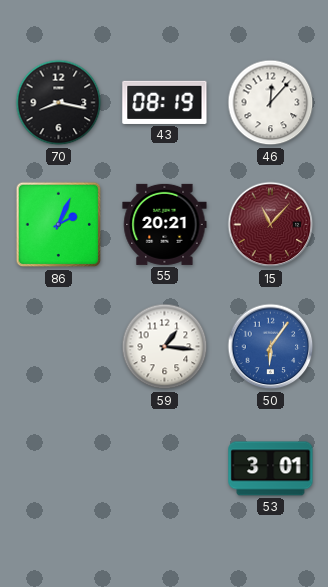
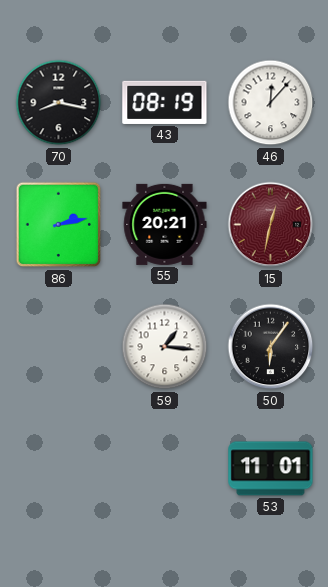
86: 2:04 -> 2:13 (59, 225)
15: 11:07 -> 12:32 (271, 225)
50 dial: blue -> black (271, 347)
53: 3:01 -> 11:01 (271, 469)
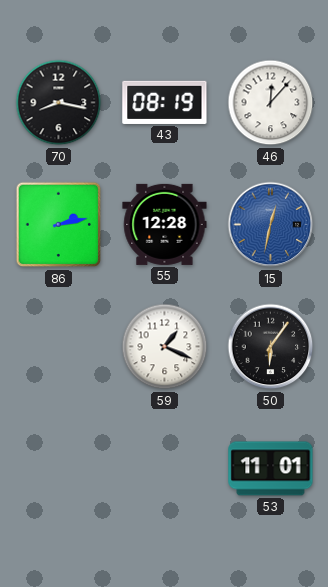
55: 20:21 -> 12:28 (165, 224)
15 dial: burgundy -> blue (271, 225)
59: 1:16 -> 1:19 (165, 347)
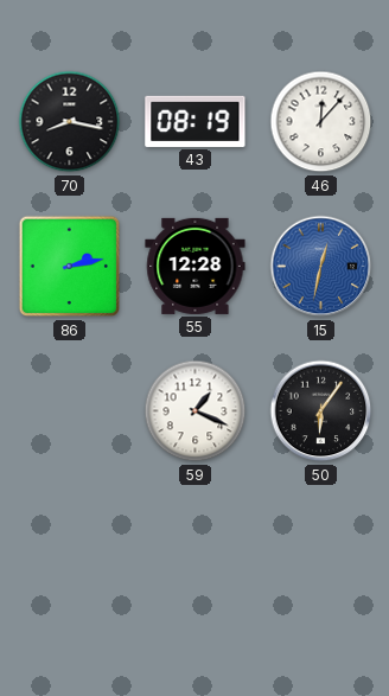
53: 11:01 -> none (271, 469)
